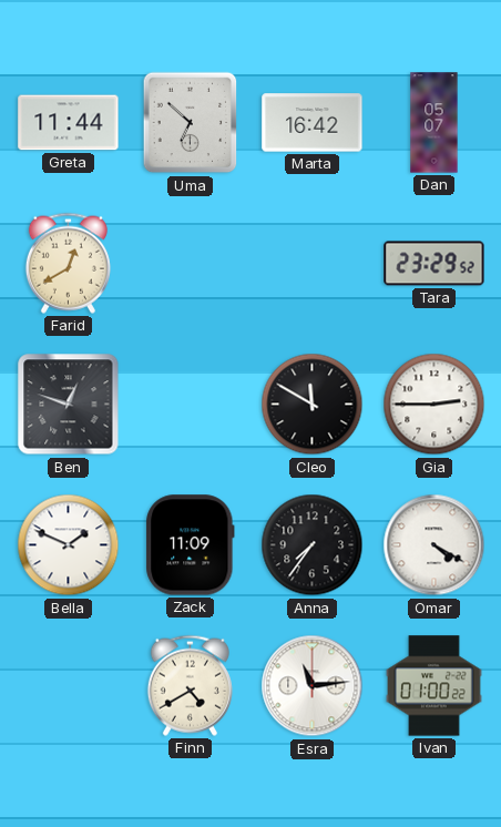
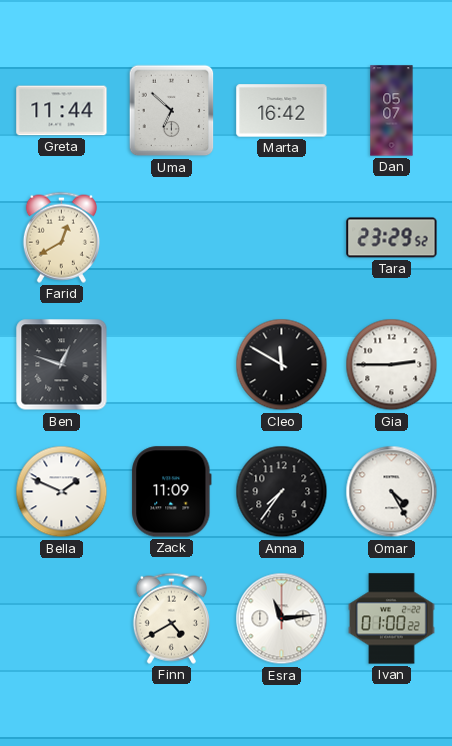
Omar: 4:20 -> 4:25 (392, 492)
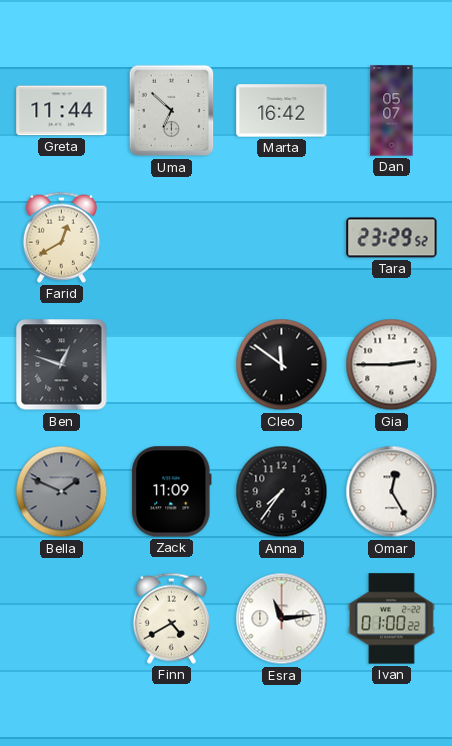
Cleo: 11:50 -> 11:51 (282, 365)
Bella dial: white -> grey (62, 492)
Omar: 4:25 -> 12:25 (392, 492)
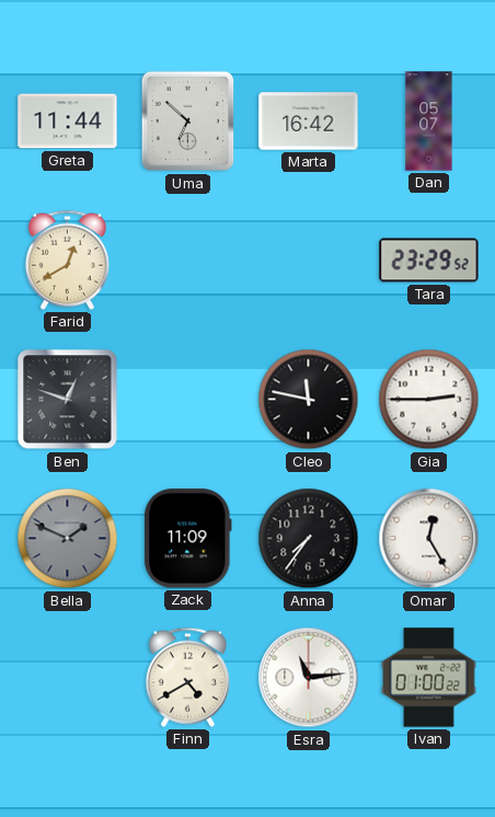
Cleo: 11:51 -> 11:47 (309, 400)
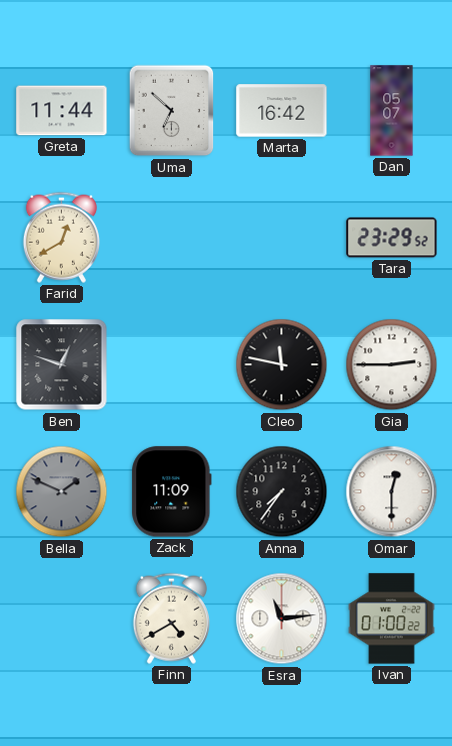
Omar: 12:25 -> 12:30 (392, 492)
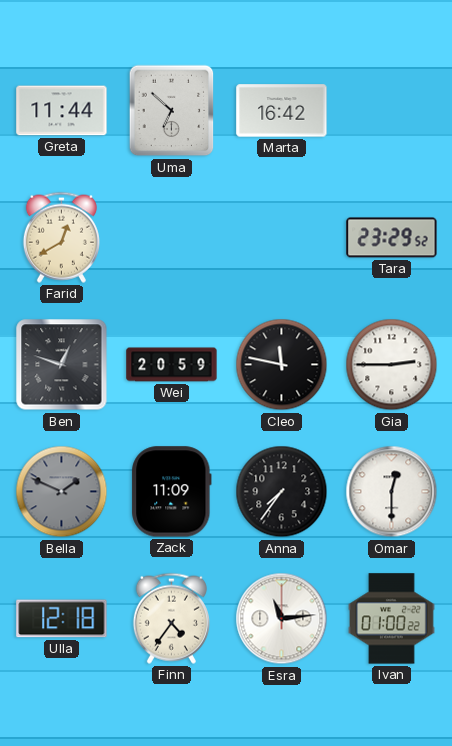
Dan: 05:07 -> none (392, 111)
Wei: none -> 20:59 (172, 365)
Ulla: none -> 12:18 (62, 619)
Finn: 4:40 -> 4:36 (171, 618)
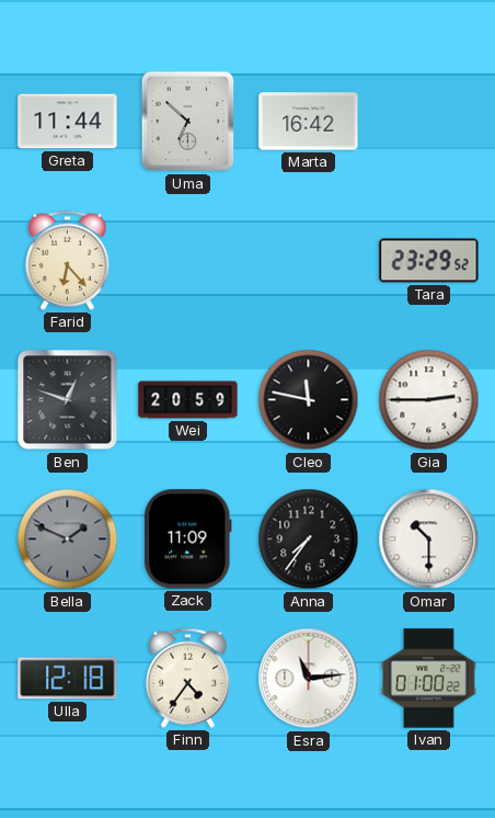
Farid: 12:40 -> 6:23 (67, 260)
Omar: 12:30 -> 10:30 (429, 539)
